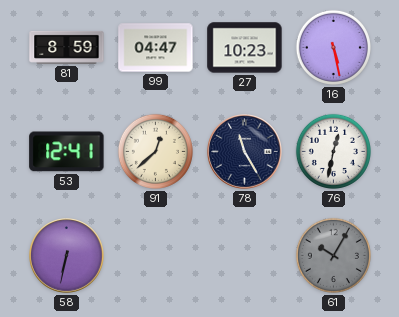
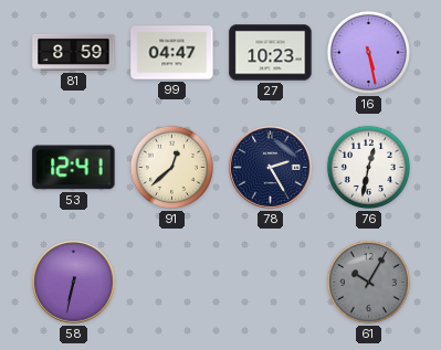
78: 11:25 -> 2:25 (271, 168)
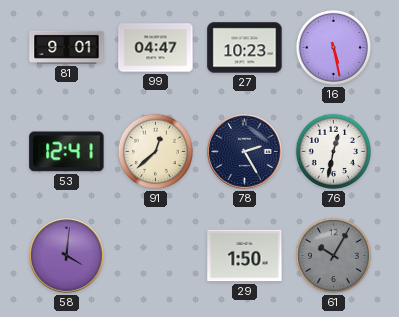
81: 8:59 -> 9:01 (67, 47)
58: 6:32 -> 4:01 (67, 256)
29: none -> 1:50 (245, 256)
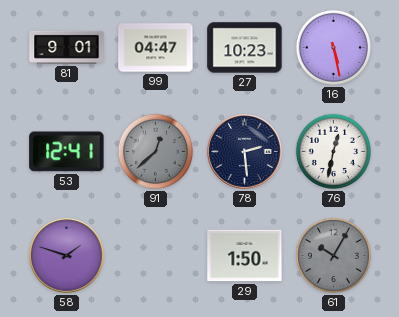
91 dial: cream -> grey (155, 151)
78: 2:25 -> 2:29 (245, 152)
58: 4:01 -> 1:48 (67, 256)
